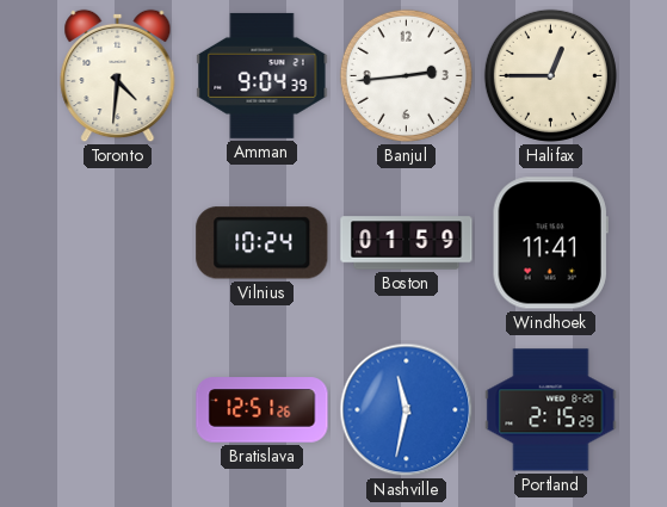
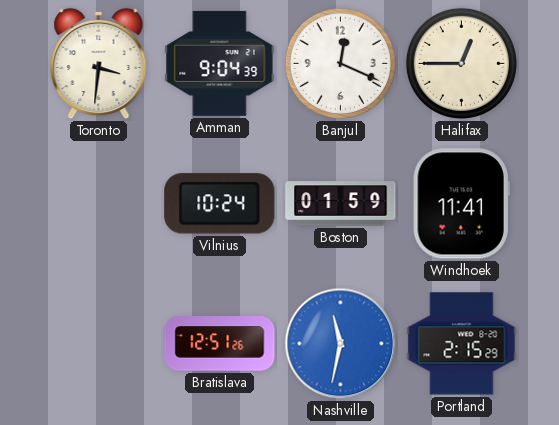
Toronto: 4:31 -> 3:31 (99, 64)
Banjul: 2:44 -> 12:19 (340, 63)
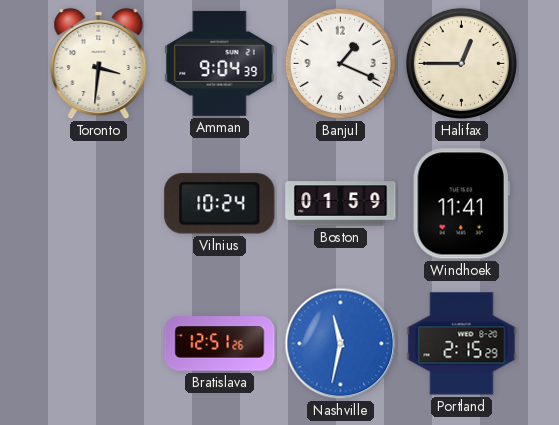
Banjul: 12:19 -> 1:19 (340, 63)
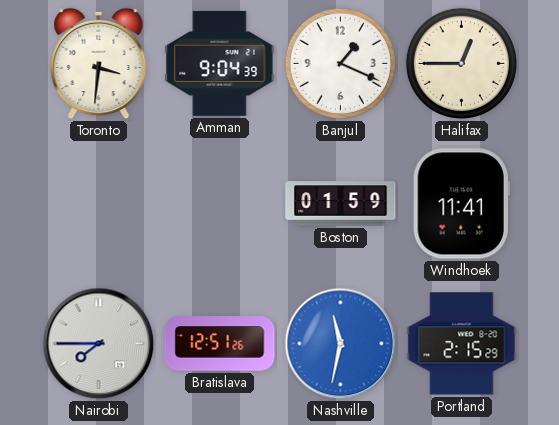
Vilnius: 10:24 -> none (220, 204)
Nairobi: none -> 7:45 (99, 344)
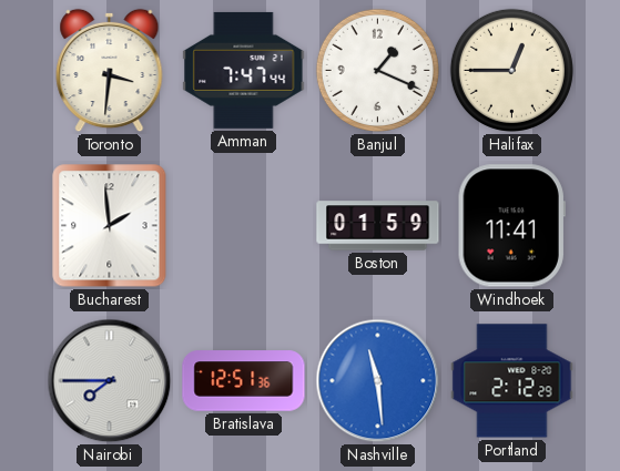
Amman: 9:04 -> 7:47 (244, 70)
Bucharest: none -> 1:59 (110, 226)
Bratislava: 12:51:26 -> 12:51:36 (244, 381)
Nashville: 11:32 -> 11:29 (378, 381)
Portland: 2:15 -> 2:12 (512, 381)
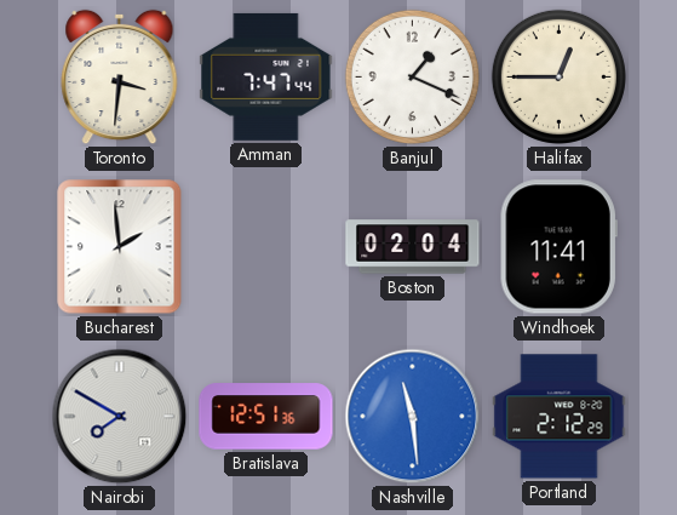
Boston: 01:59 -> 02:04 (413, 247)
Nairobi: 7:45 -> 7:50 (120, 417)
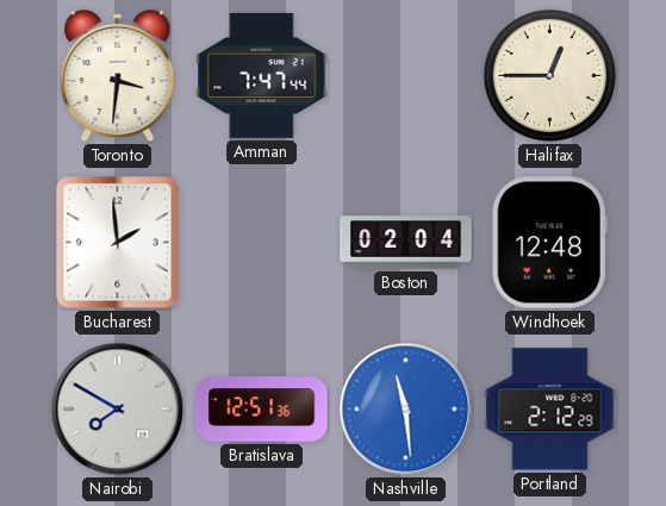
Banjul: 1:19 -> none (412, 76)
Windhoek: 11:41 -> 12:48 (549, 243)
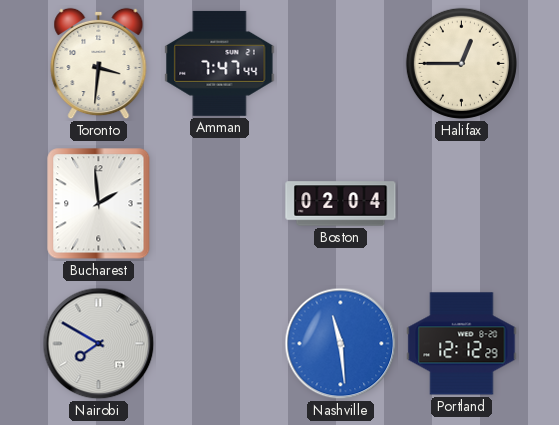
Windhoek: 12:48 -> none (549, 243)
Bratislava: 12:51 -> none (262, 410)
Portland: 2:12 -> 12:12 (462, 344)
